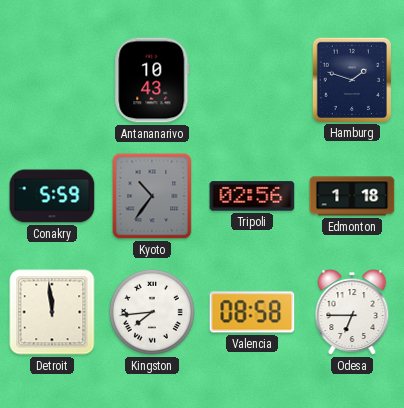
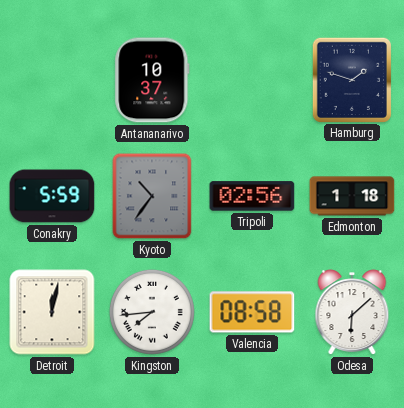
Antananarivo: 10:43 -> 10:37 (152, 80)
Detroit: 11:59 -> 12:02 (52, 312)
Odesa: 6:45 -> 6:08 (352, 312)
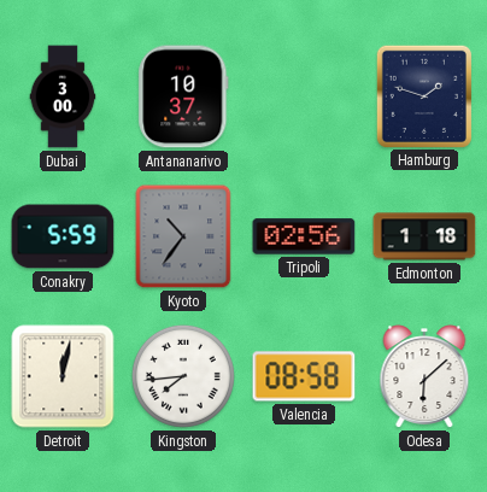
Dubai: none -> 3:00 (63, 96)
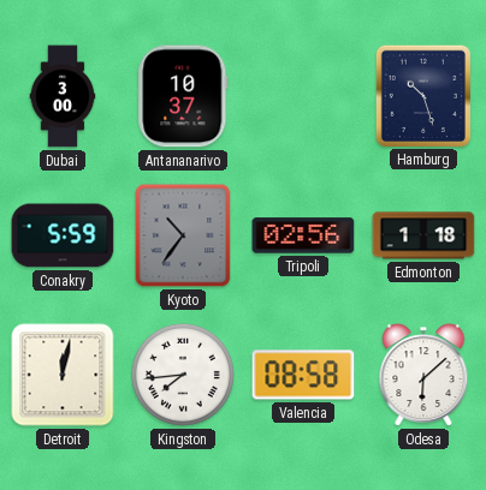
Hamburg: 1:48 -> 10:27 (423, 95)
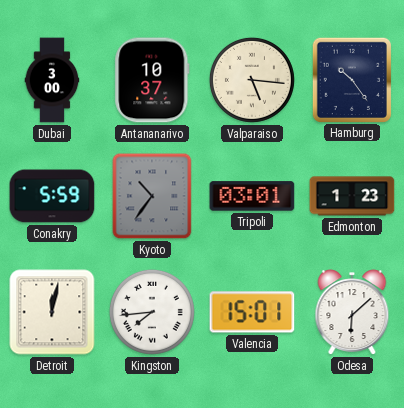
Valparaiso: none -> 5:16 (252, 80)
Hamburg: 10:27 -> 10:24 (352, 79)
Tripoli: 02:56 -> 03:01 (252, 196)
Edmonton: 1:18 -> 1:23 (352, 196)
Valencia: 08:58 -> 15:01 (252, 312)
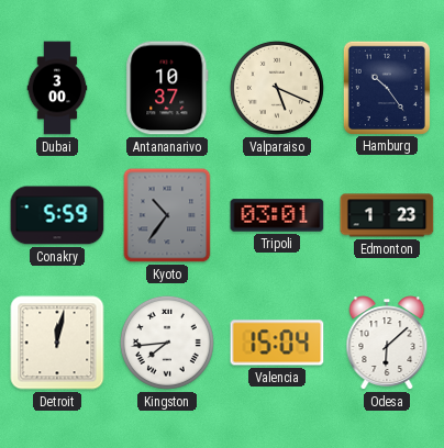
Valparaiso: 5:16 -> 5:19 (277, 88)
Valencia: 15:01 -> 15:04 (277, 343)
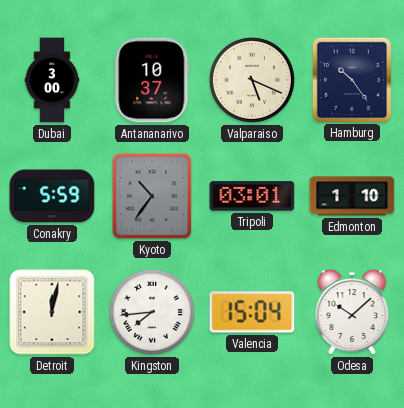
Edmonton: 1:23 -> 1:10 (352, 196)
Odesa: 6:08 -> 10:08 (352, 312)
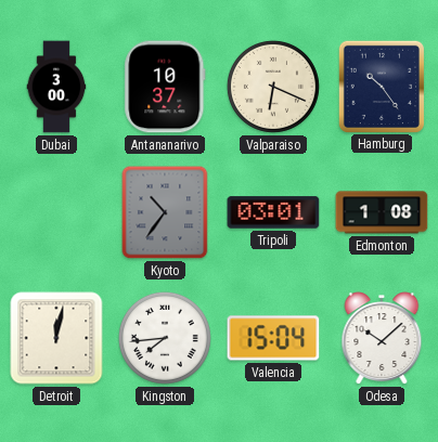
Valparaiso: 5:19 -> 6:19 (273, 87)
Conakry: 5:59 -> none (52, 196)
Edmonton: 1:10 -> 1:08 (382, 212)
